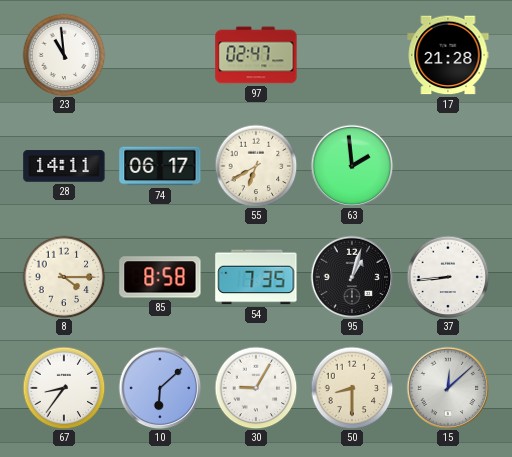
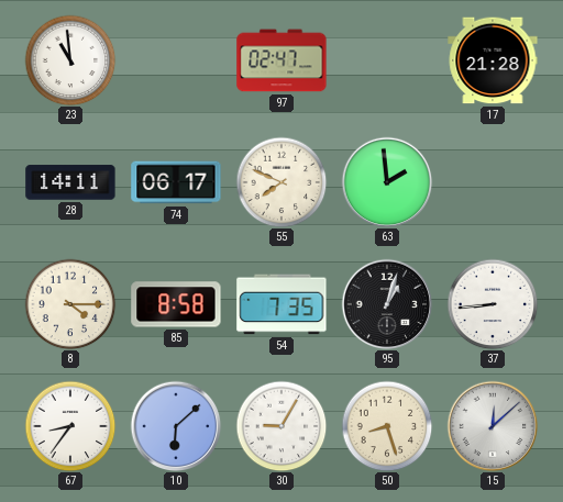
55: 6:40 -> 7:49 (281, 182)
50: 8:30 -> 8:27 (387, 426)
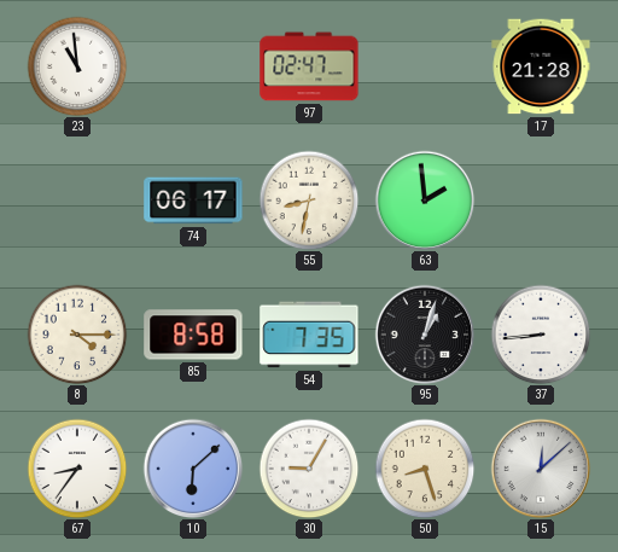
28: 14:11 -> none (70, 182)
55: 7:49 -> 8:32 (309, 201)
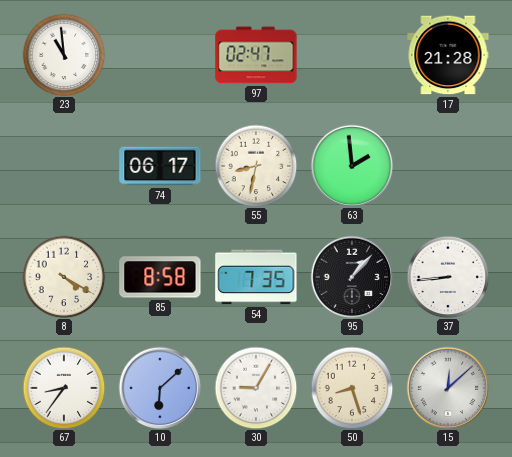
8: 4:15 -> 4:20 (64, 277)
95: 1:03 -> 1:07 (352, 277)
